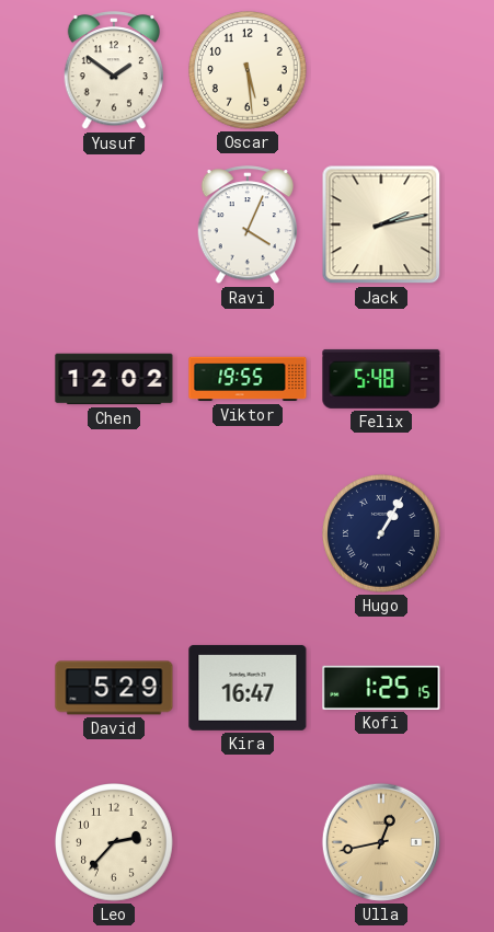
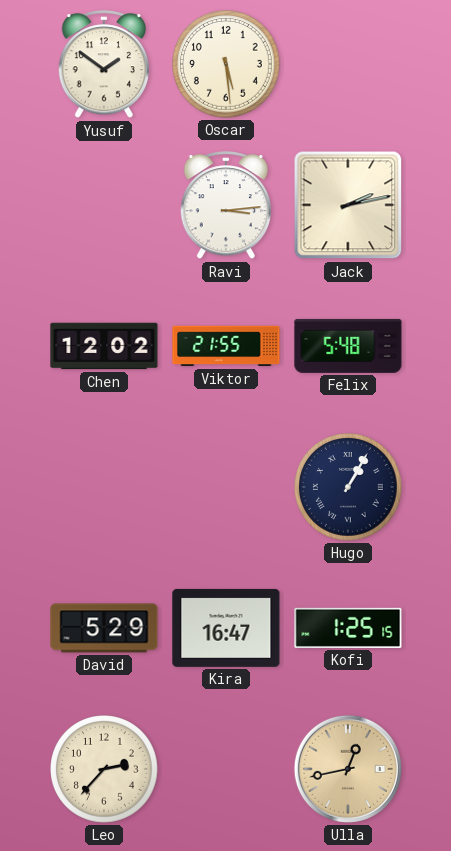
Ravi: 4:04 -> 3:14 (225, 206)
Viktor: 19:55 -> 21:55 (226, 346)
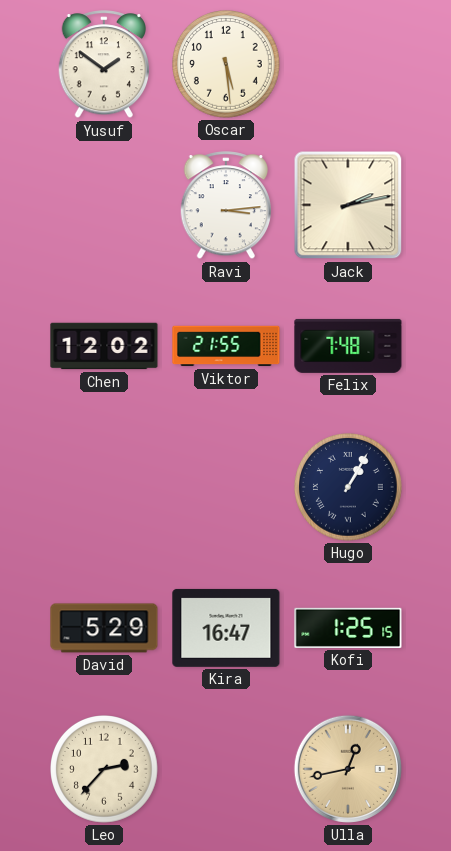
Felix: 5:48 -> 7:48 (348, 346)
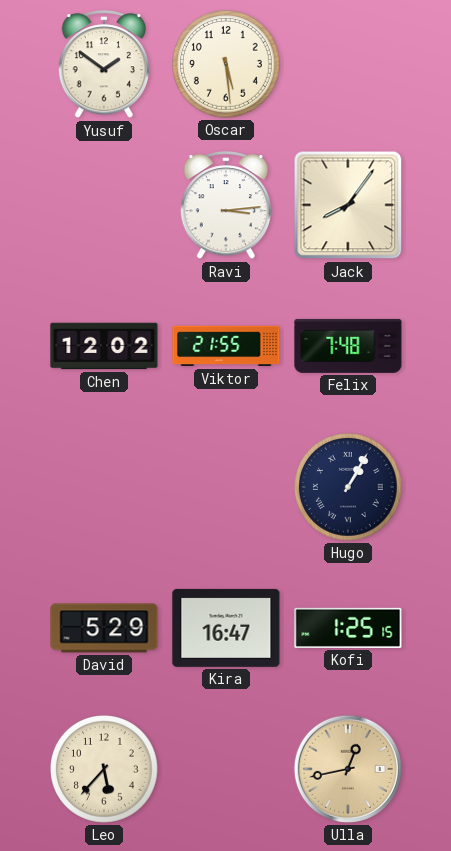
Jack: 2:13 -> 8:06 (348, 205)
Leo: 2:37 -> 5:37 (105, 770)
